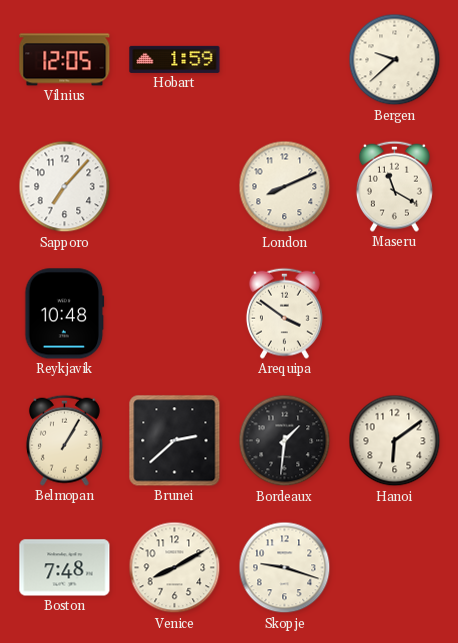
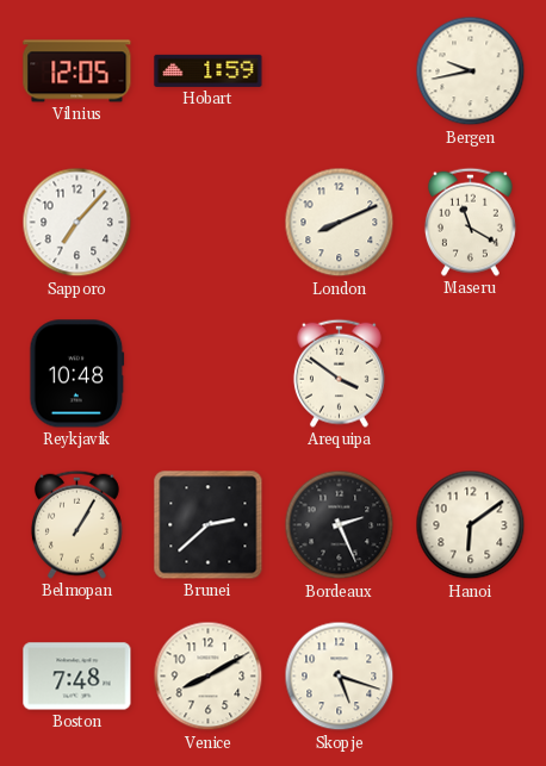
Bergen: 9:38 -> 9:43 (471, 71)
Bordeaux: 1:31 -> 2:26 (340, 525)
Skopje: 9:18 -> 5:18 (340, 677)
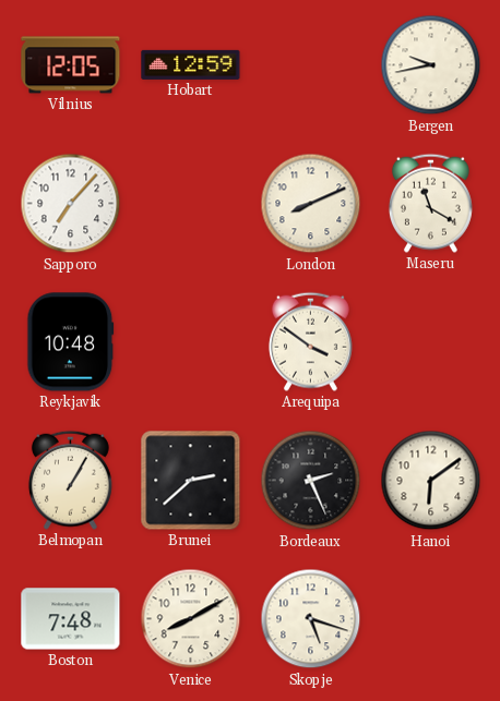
Hobart: 1:59 -> 12:59 (191, 64)
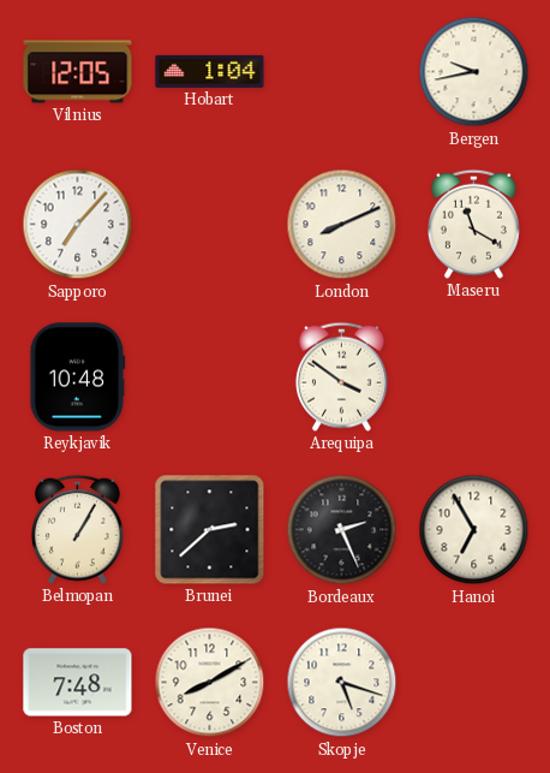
Hobart: 12:59 -> 1:04 (210, 71)
Hanoi: 6:09 -> 6:55 (474, 530)
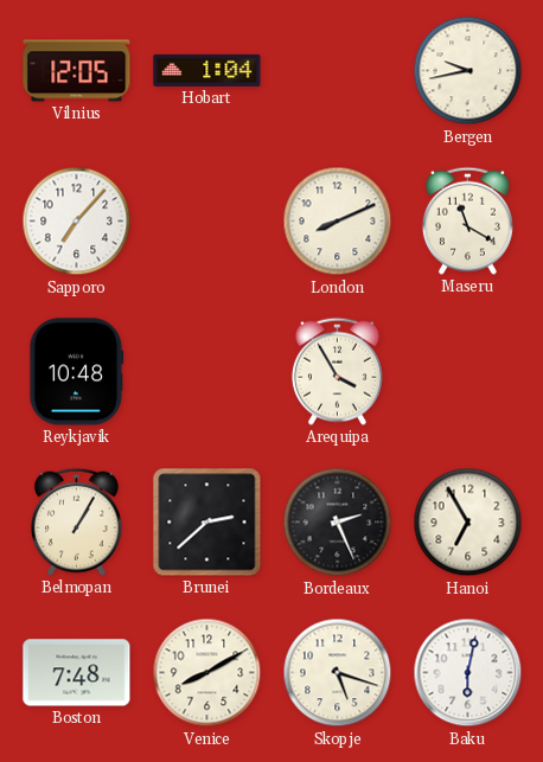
Arequipa: 3:51 -> 3:55 (337, 371)
Baku: none -> 6:02 (468, 673)
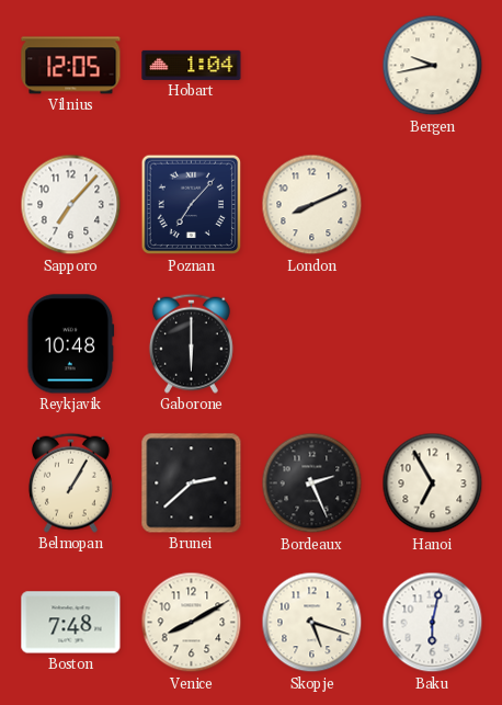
Poznan: none -> 7:07 (192, 205)
Maseru: 11:20 -> none (467, 220)
Gaborone: none -> 6:00 (191, 343)
Arequipa: 3:55 -> none (337, 371)
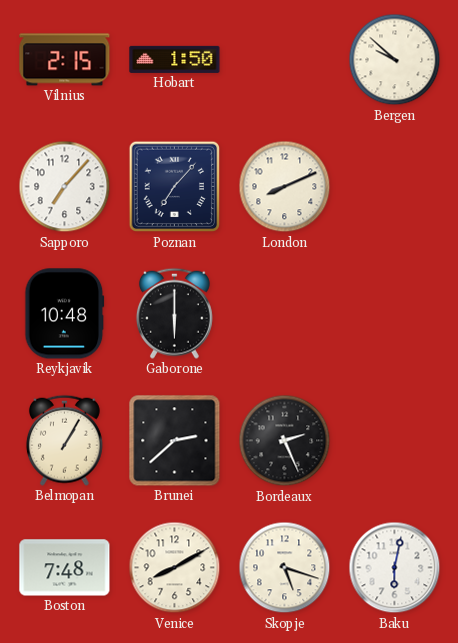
Vilnius: 12:05 -> 2:15 (65, 60)
Hobart: 1:04 -> 1:50 (175, 59)
Bergen: 9:43 -> 9:52 (395, 60)
Hanoi: 6:55 -> none (433, 484)
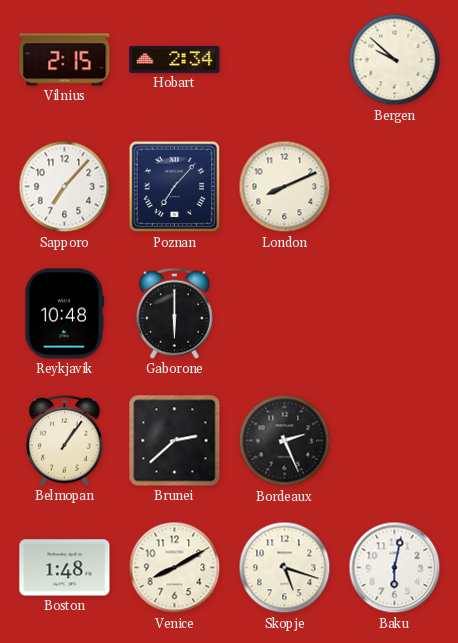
Hobart: 1:50 -> 2:34 (175, 59)
Belmopan: 1:05 -> 1:06 (64, 440)
Boston: 7:48 -> 1:48 (65, 568)
